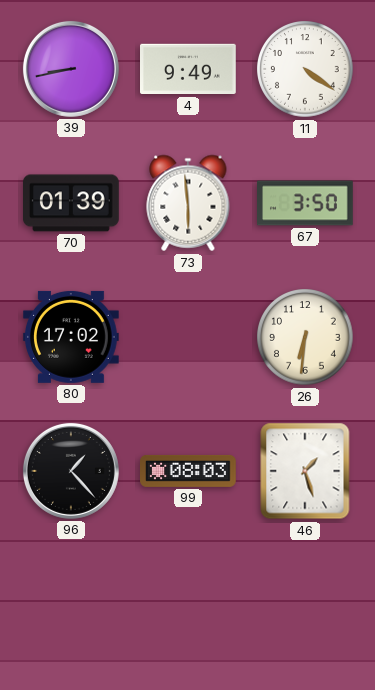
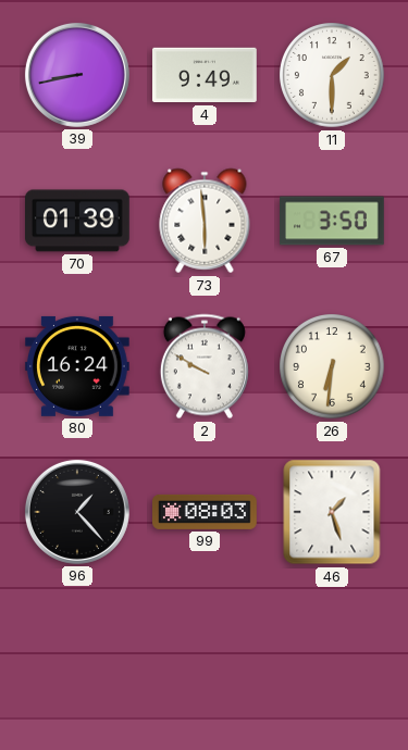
11: 4:21 -> 1:30 (332, 75)
80: 17:02 -> 16:24 (77, 366)
2: none -> 9:50 (205, 366)
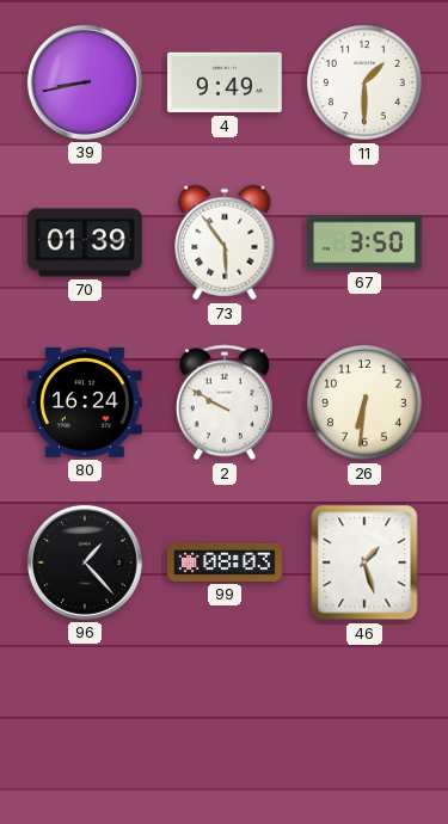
73: 5:59 -> 5:54 (225, 242)
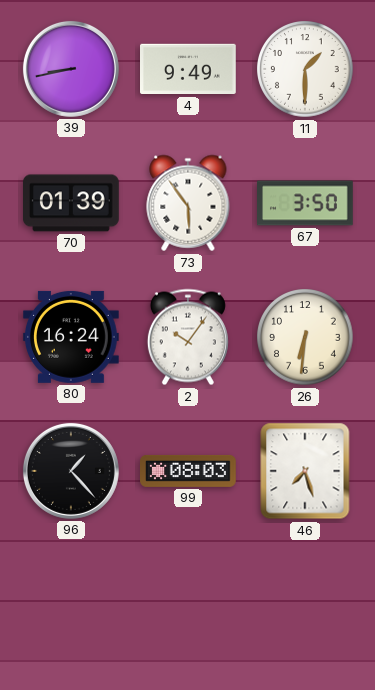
2: 9:50 -> 10:06 (188, 337)
46: 1:27 -> 7:27 (305, 471)
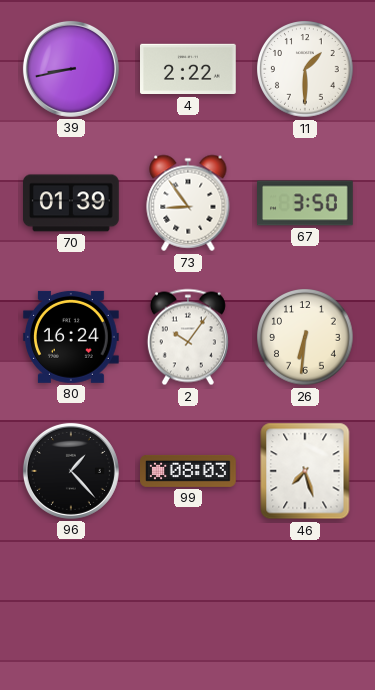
4: 9:49 -> 2:22 (189, 69)
73: 5:54 -> 8:54 (188, 203)
